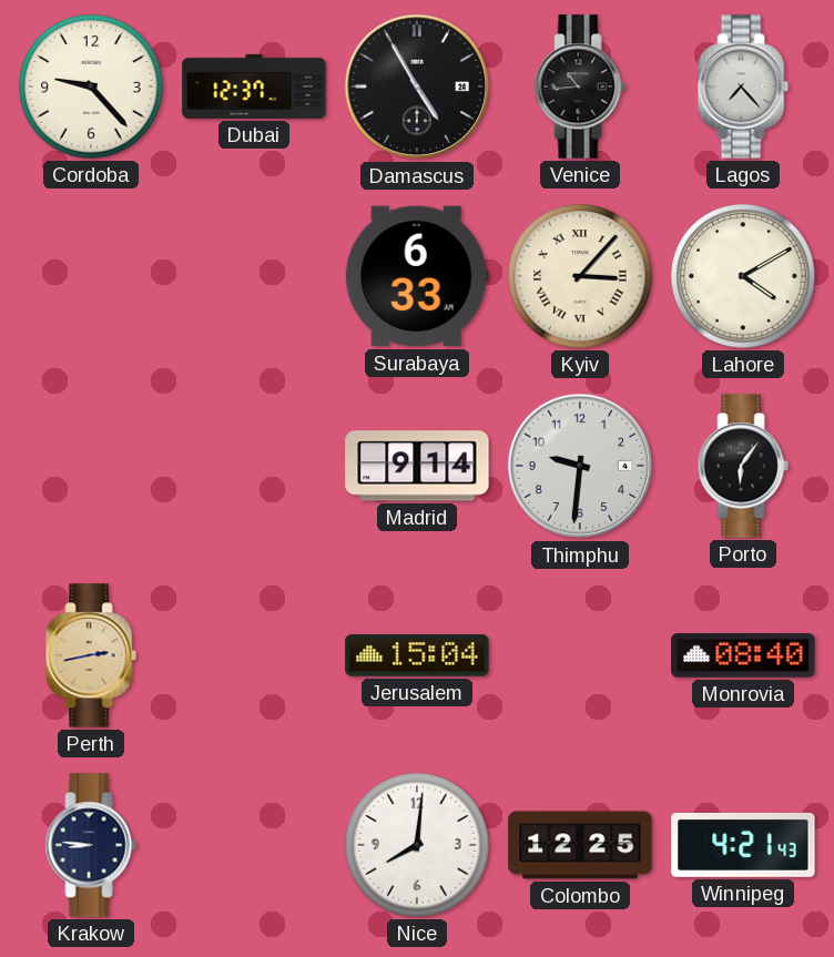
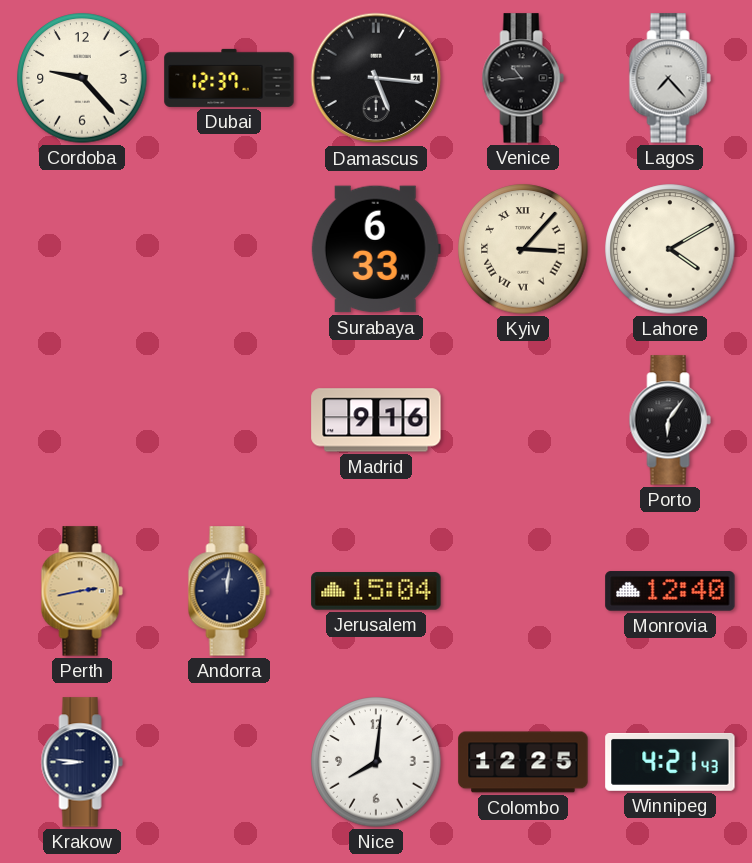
Damascus: 4:55 -> 5:16 (376, 78)
Madrid: 9:14 -> 9:16 (376, 420)
Thimphu: 9:31 -> none (580, 466)
Andorra: none -> 12:01 (229, 591)
Monrovia: 08:40 -> 12:40 (670, 591)
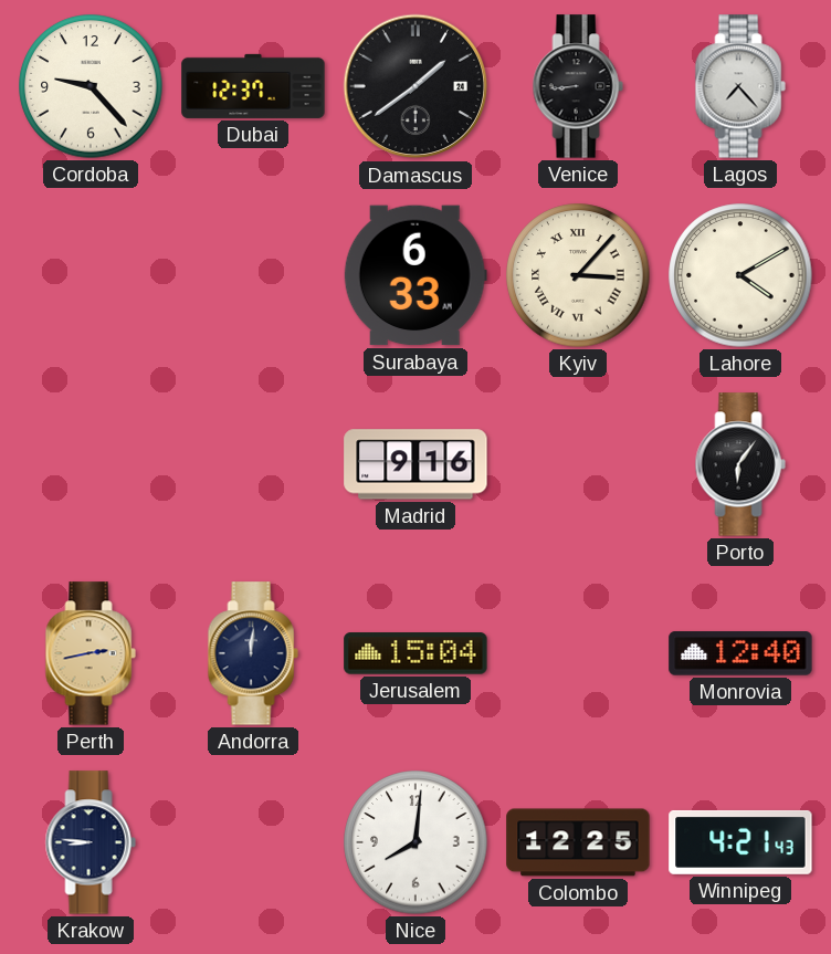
Damascus: 5:16 -> 1:39 (415, 86)
Venice: 10:44 -> 8:44 (578, 86)
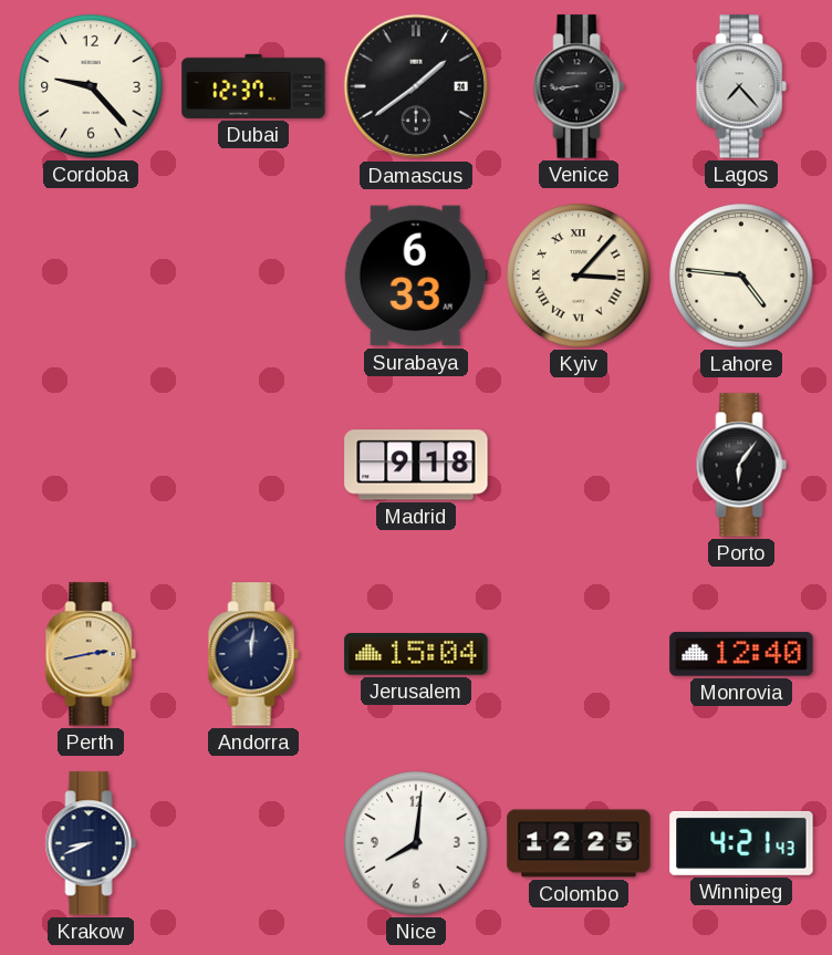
Lahore: 4:10 -> 4:46 (741, 276)
Madrid: 9:16 -> 9:18 (416, 465)
Krakow: 8:46 -> 8:41 (91, 843)
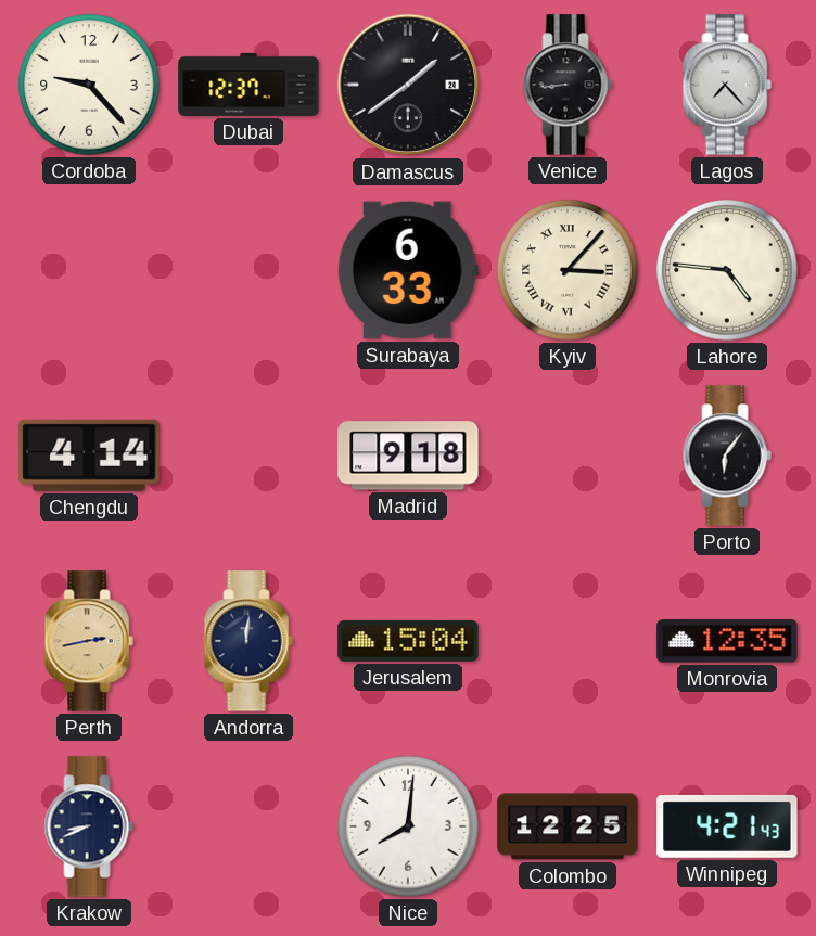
Chengdu: none -> 4:14 (89, 456)
Monrovia: 12:40 -> 12:35 (727, 641)
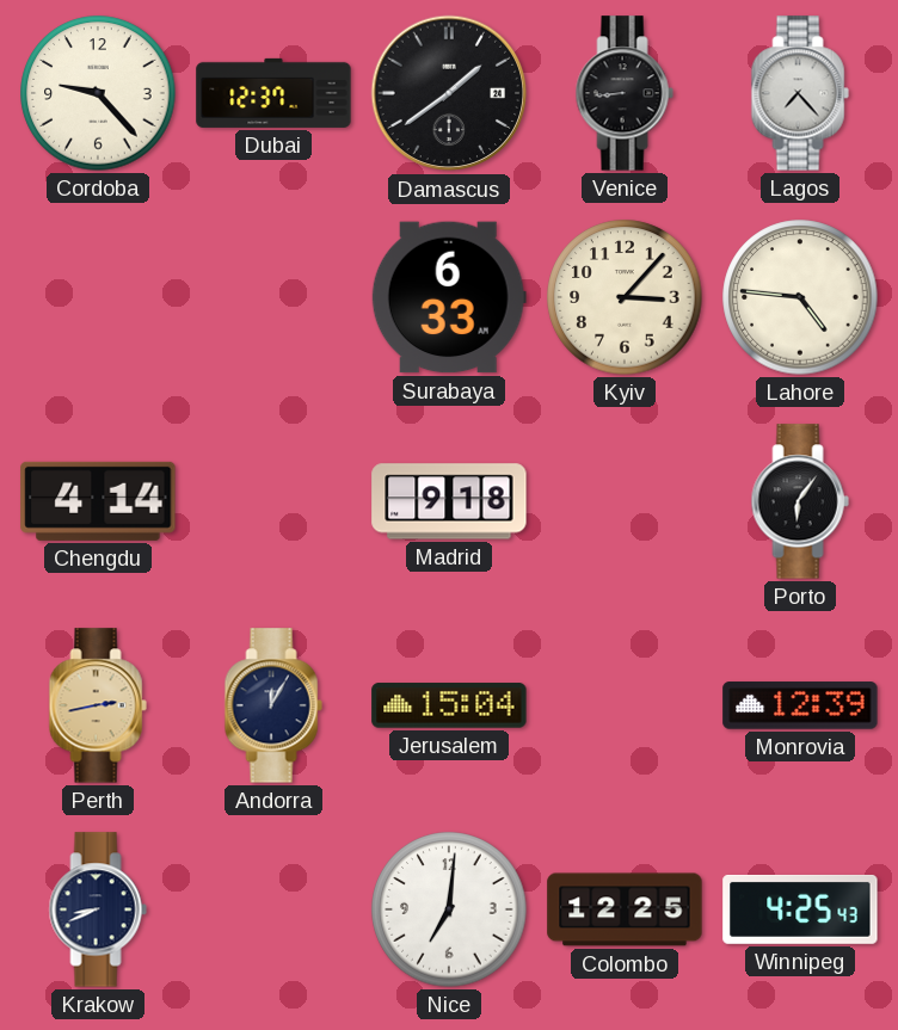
Kyiv numerals: Roman -> Arabic (625, 297)
Andorra: 12:01 -> 12:05 (273, 705)
Monrovia: 12:35 -> 12:39 (800, 705)
Nice: 8:01 -> 7:01 (449, 909)
Winnipeg: 4:21 -> 4:25 (800, 909)
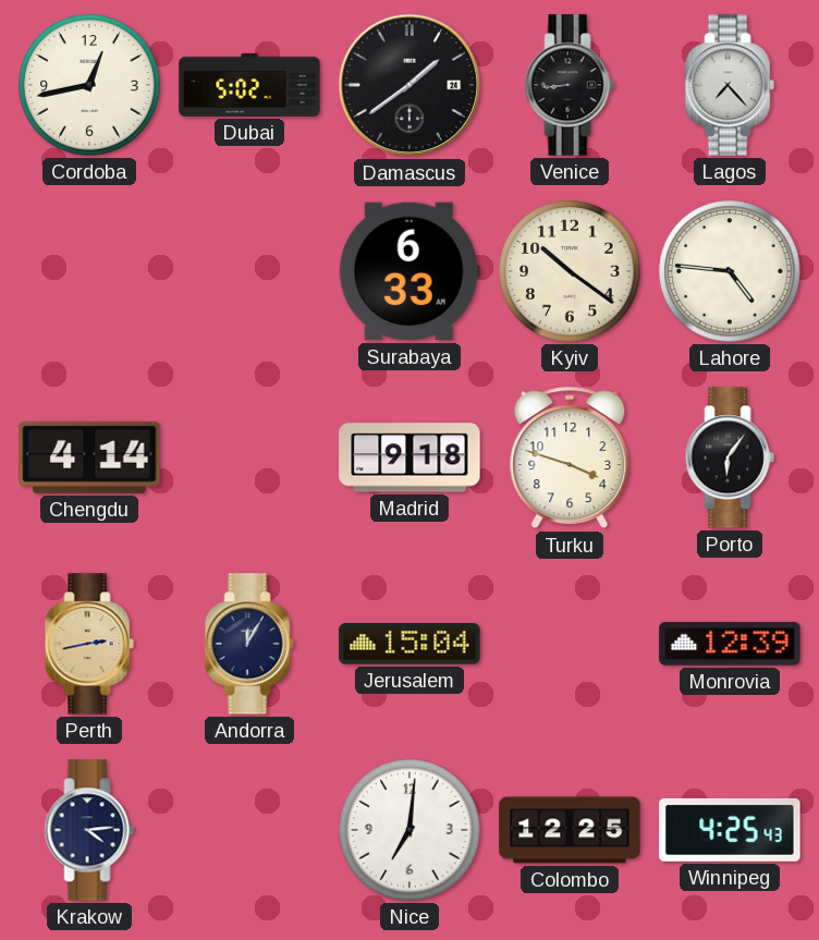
Cordoba: 9:23 -> 12:43 (89, 85)
Dubai: 12:37 -> 5:02 (249, 85)
Kyiv: 3:07 -> 10:21 (570, 271)
Turku: none -> 3:48 (570, 457)
Krakow: 8:41 -> 4:14 (89, 830)
